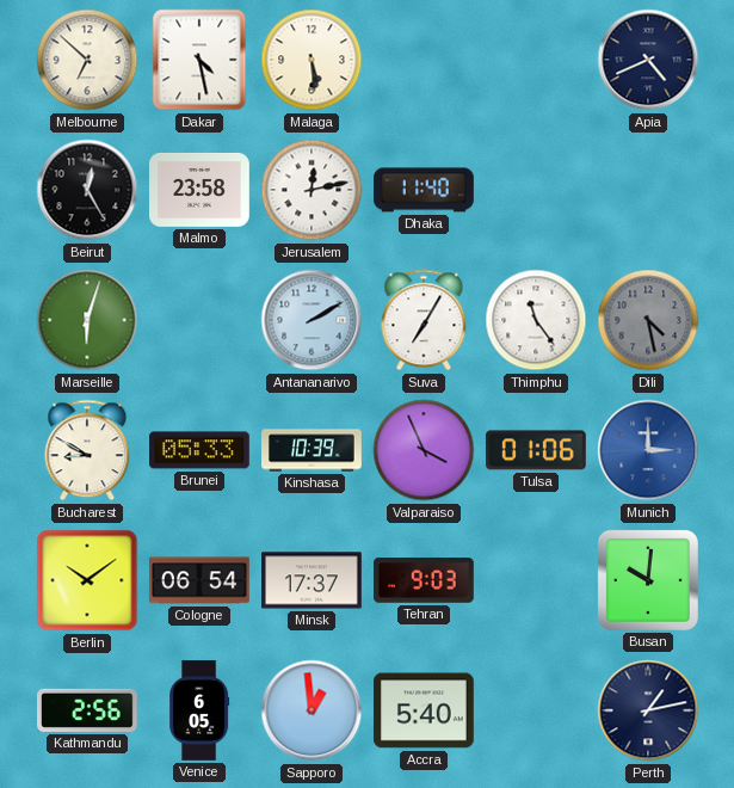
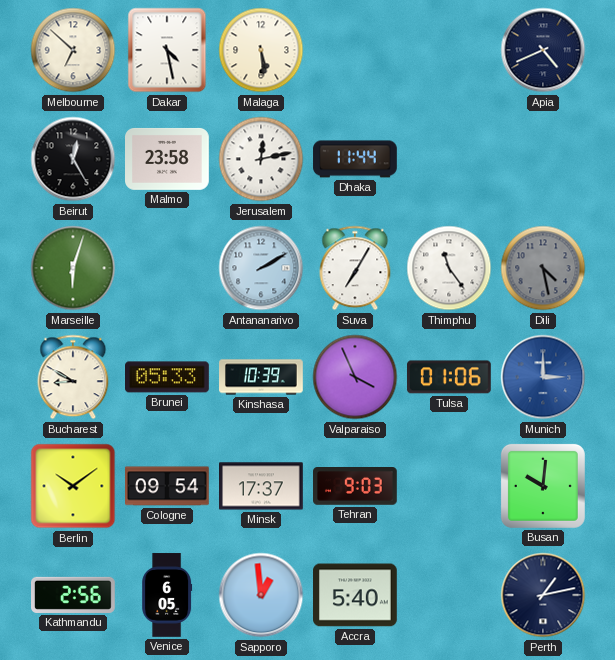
Dhaka: 11:40 -> 11:44 (355, 159)
Cologne: 06:54 -> 09:54 (168, 486)
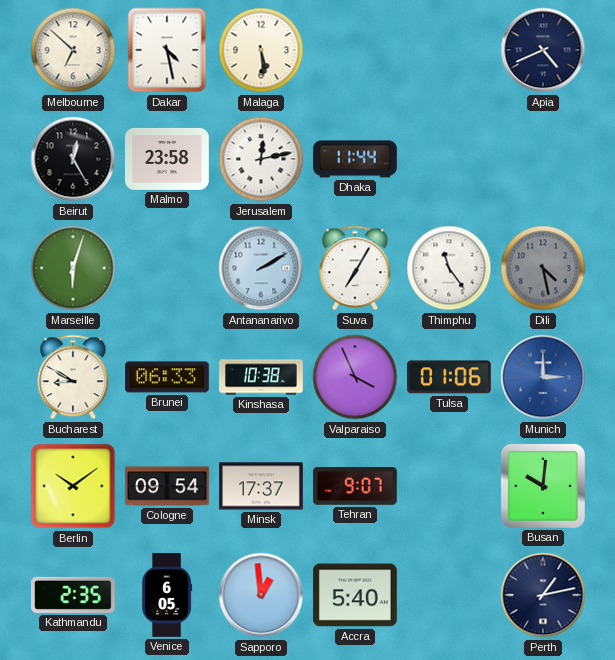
Brunei: 05:33 -> 06:33 (168, 377)
Kinshasa: 10:39 -> 10:38 (261, 377)
Tehran: 9:03 -> 9:07 (356, 487)
Kathmandu: 2:56 -> 2:35 (74, 595)
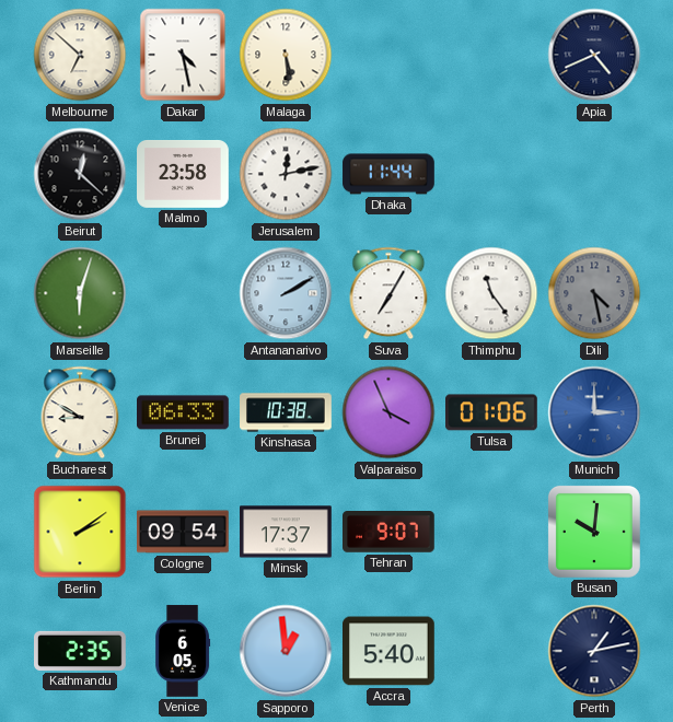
Beirut: 12:25 -> 12:22 (80, 174)
Berlin: 10:09 -> 2:09 (80, 532)
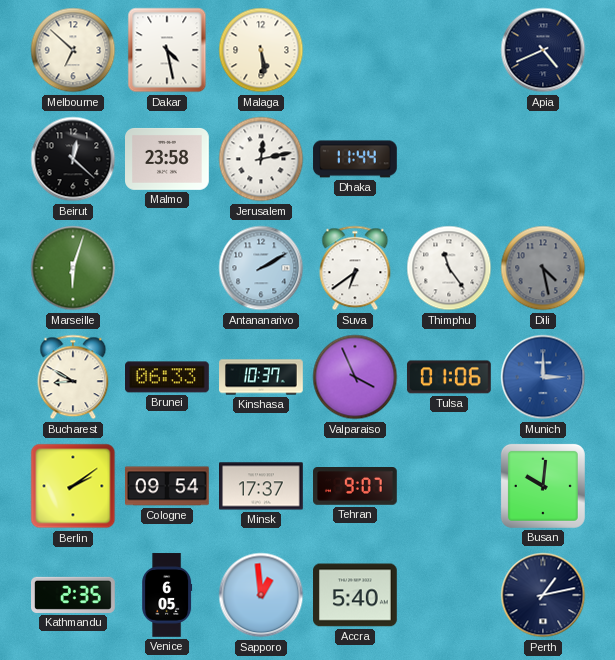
Suva: 7:05 -> 6:39 (355, 268)
Kinshasa: 10:38 -> 10:37 (261, 377)
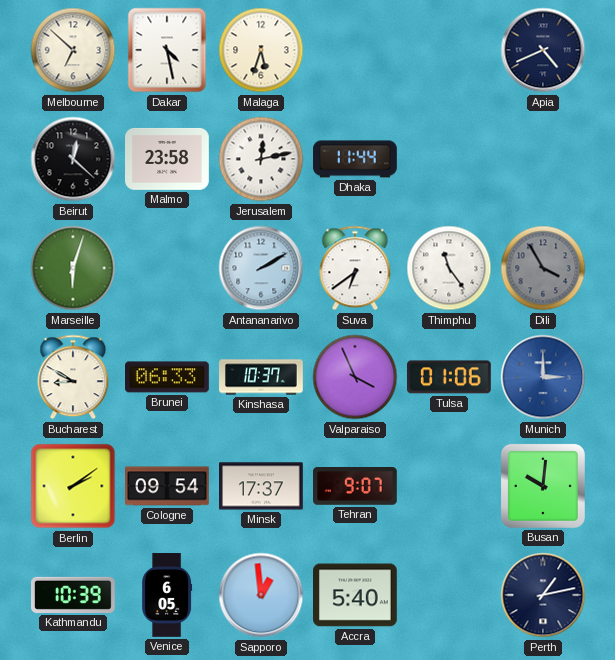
Malaga: 5:29 -> 5:33 (261, 50)
Dili: 4:28 -> 3:55 (543, 268)
Kathmandu: 2:35 -> 10:39 (74, 595)
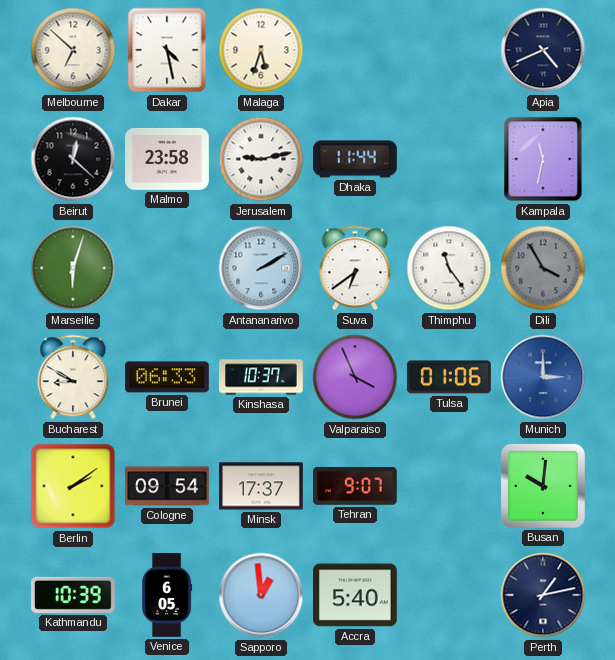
Jerusalem: 12:13 -> 9:13 (261, 159)
Kampala: none -> 11:32 (543, 159)
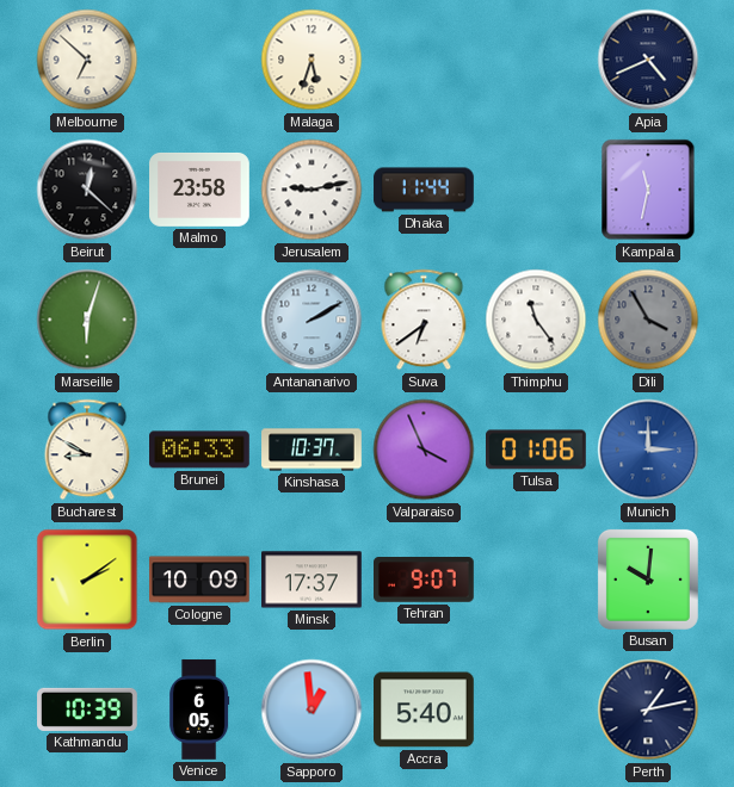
Dakar: 4:28 -> none (167, 50)
Cologne: 09:54 -> 10:09 (201, 580)
